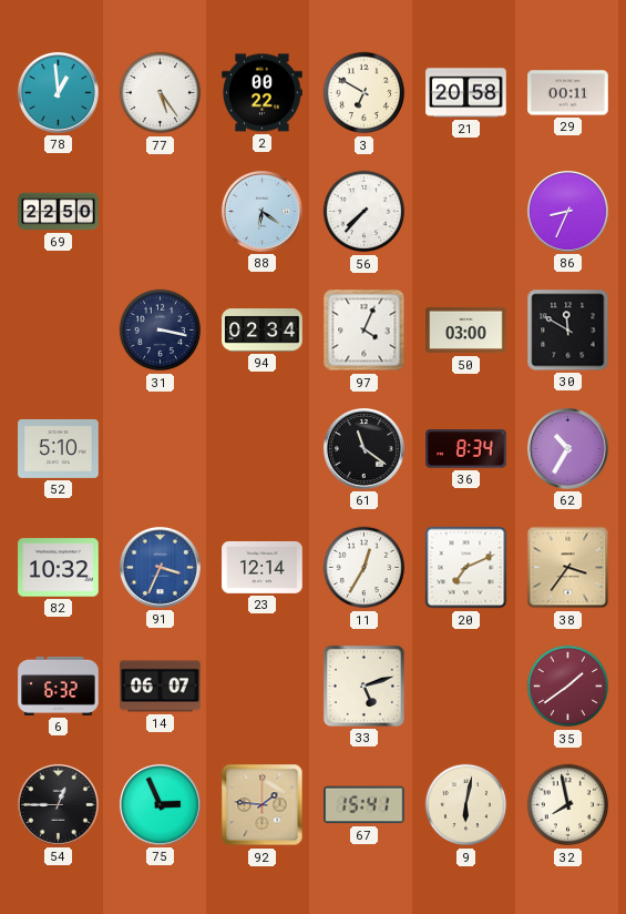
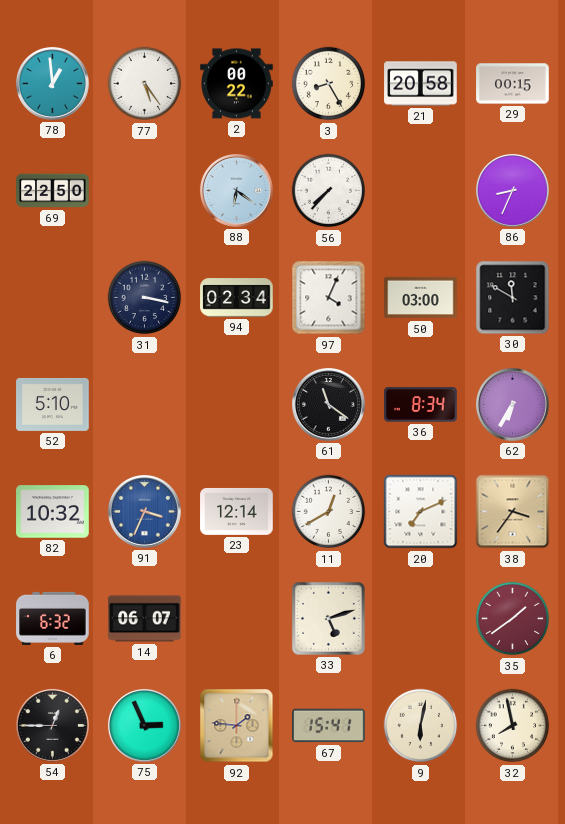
3: 6:50 -> 8:25 (329, 84)
29: 00:11 -> 00:15 (513, 84)
62: 10:35 -> 6:35 (512, 404)
11: 12:35 -> 12:40 (329, 512)
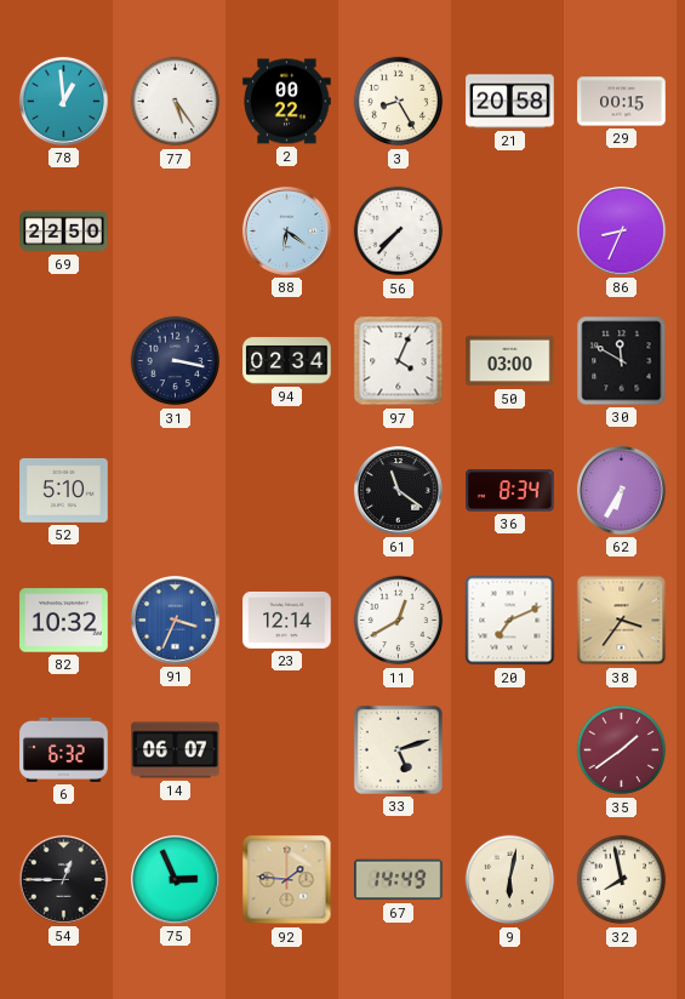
67: 15:41 -> 14:49 (399, 880)
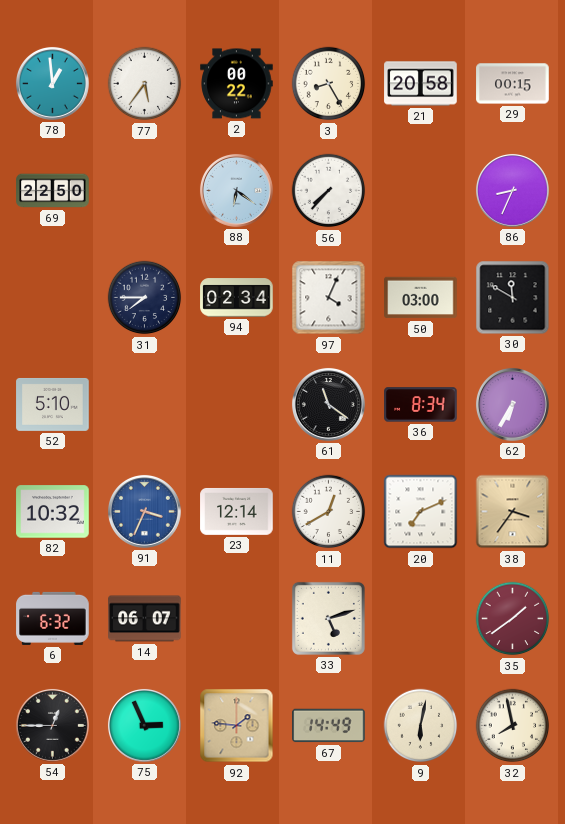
77: 5:24 -> 5:36 (145, 84)
31: 3:17 -> 7:45 (145, 298)
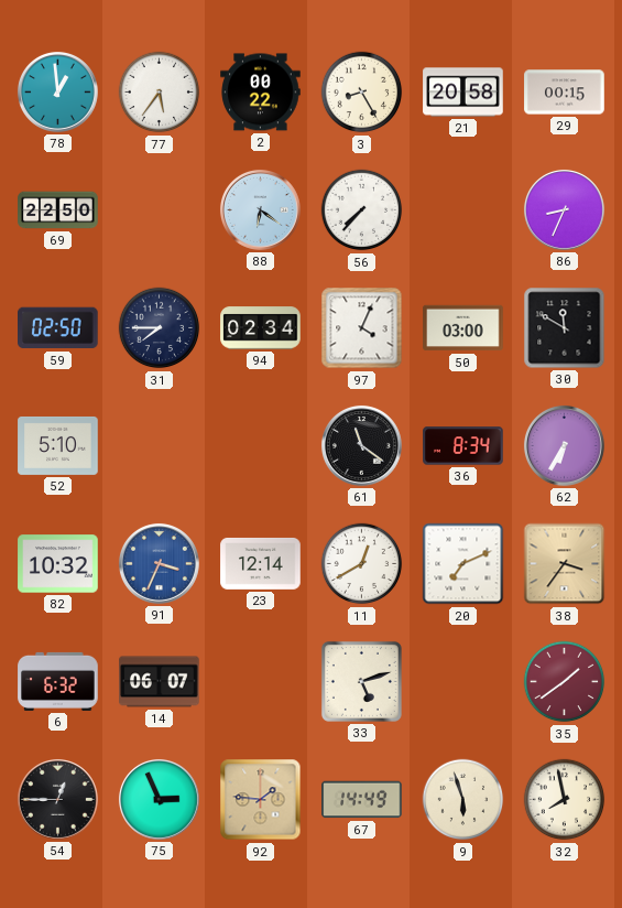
59: none -> 02:50 (58, 328)
9: 6:02 -> 5:57 (463, 800)
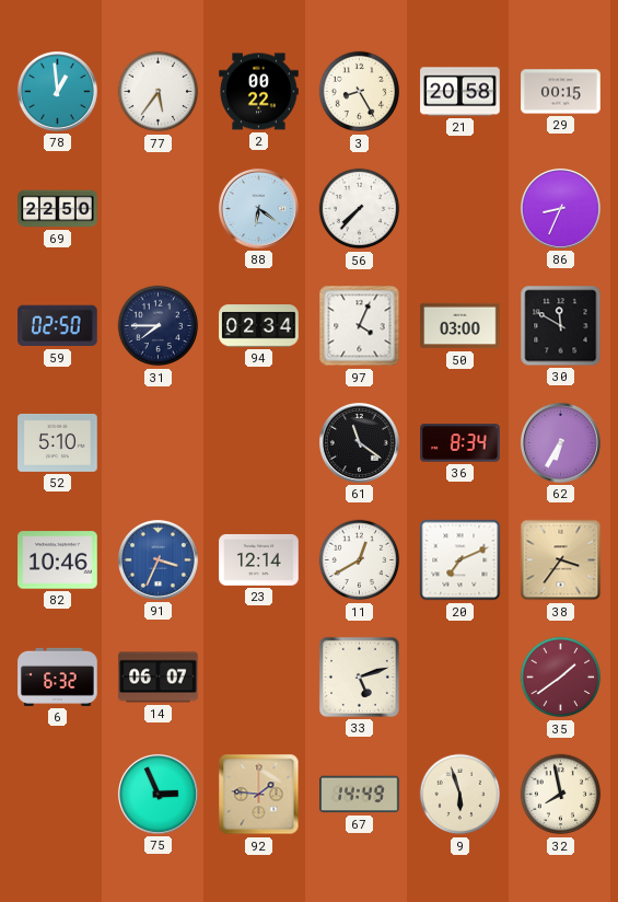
82: 10:32 -> 10:46 (58, 560)
54: 12:45 -> none (57, 799)
